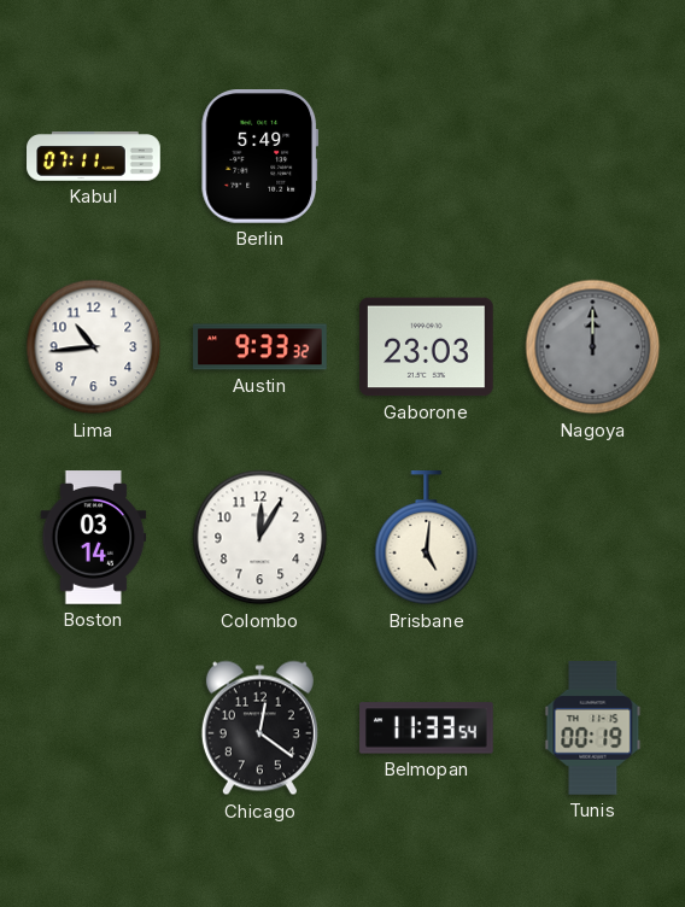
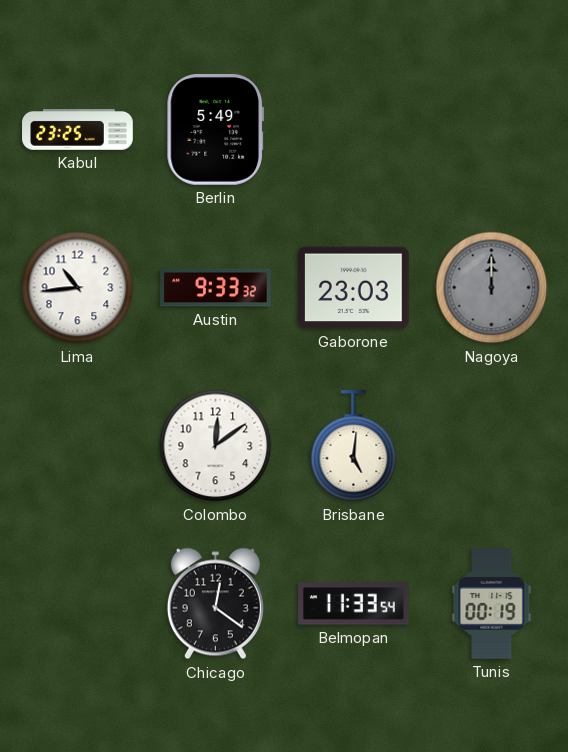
Kabul: 07:11 -> 23:25 (78, 130)
Boston: 03:14 -> none (94, 538)
Colombo: 12:05 -> 12:09 (216, 446)
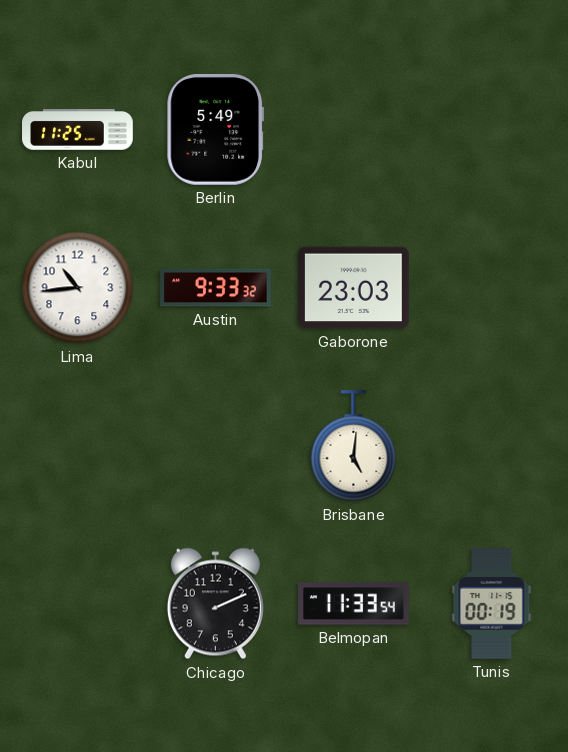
Kabul: 23:25 -> 11:25 (78, 130)
Nagoya: 12:00 -> none (492, 288)
Colombo: 12:09 -> none (216, 446)
Chicago: 12:21 -> 2:11 (215, 604)
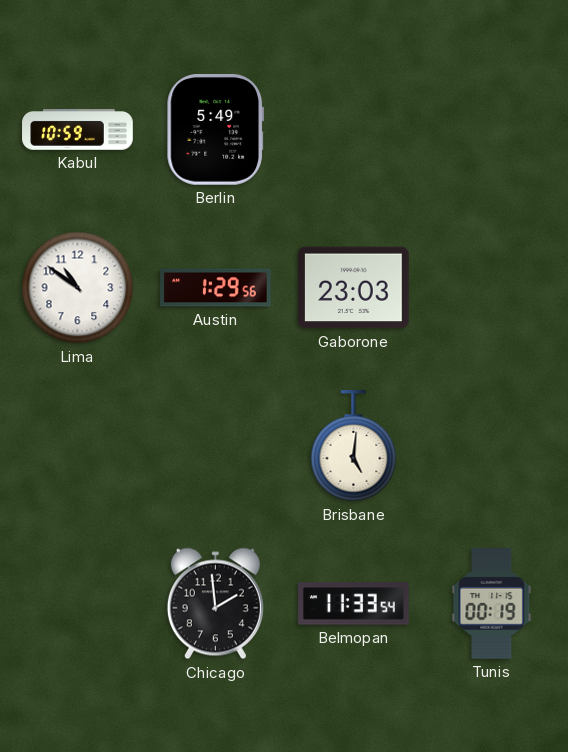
Kabul: 11:25 -> 10:59 (78, 130)
Lima: 10:44 -> 10:51 (78, 288)
Austin: 9:33 -> 1:29 (216, 288)
Chicago: 2:11 -> 1:59 (215, 604)
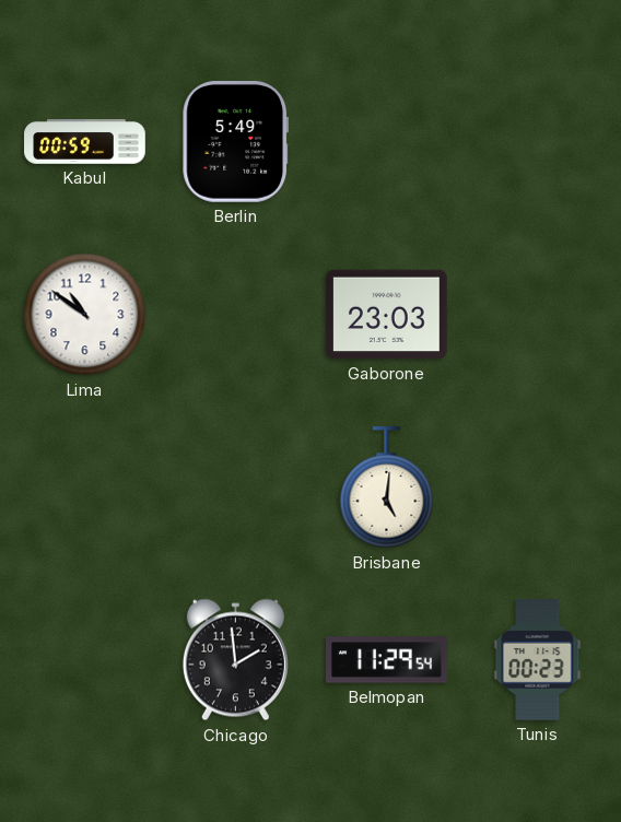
Kabul: 10:59 -> 00:59 (85, 142)
Austin: 1:29 -> none (216, 288)
Belmopan: 11:33 -> 11:29 (387, 660)
Tunis: 00:19 -> 00:23 (538, 660)
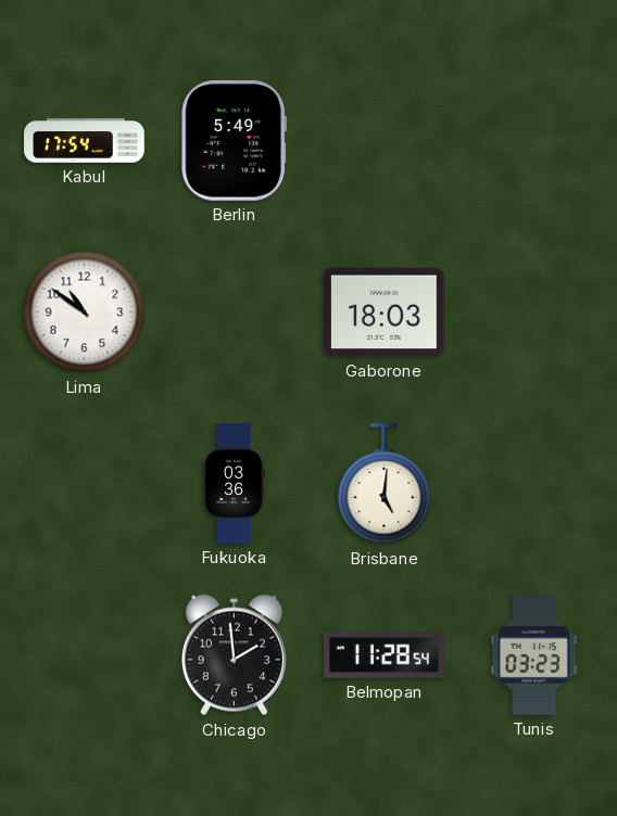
Kabul: 00:59 -> 17:54 (85, 141)
Gaborone: 23:03 -> 18:03 (385, 313)
Fukuoka: none -> 03:36 (234, 484)
Belmopan: 11:29 -> 11:28 (385, 655)
Tunis: 00:23 -> 03:23 (534, 655)
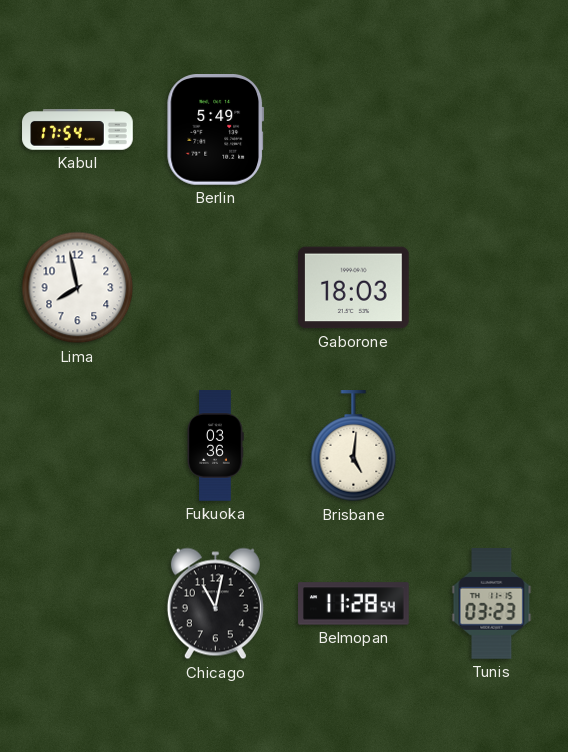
Lima: 10:51 -> 7:58 (78, 288)
Chicago: 1:59 -> 11:02 (215, 604)
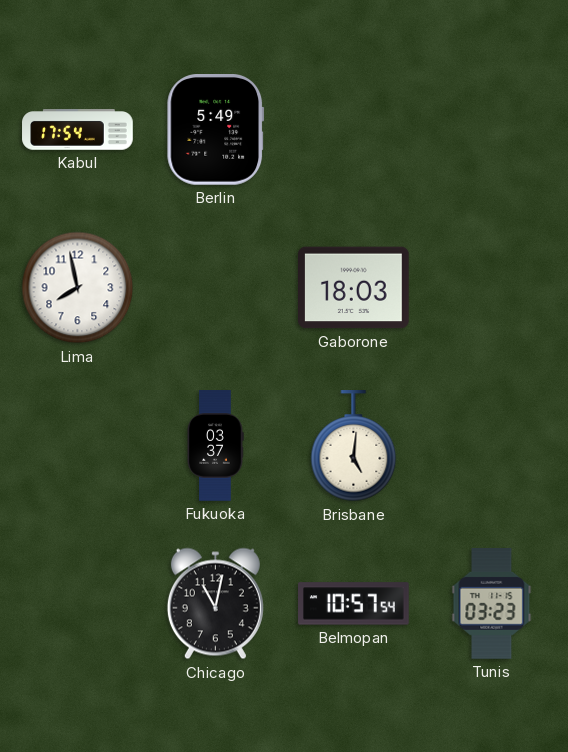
Fukuoka: 03:36 -> 03:37 (215, 446)
Belmopan: 11:28 -> 10:57 (354, 604)
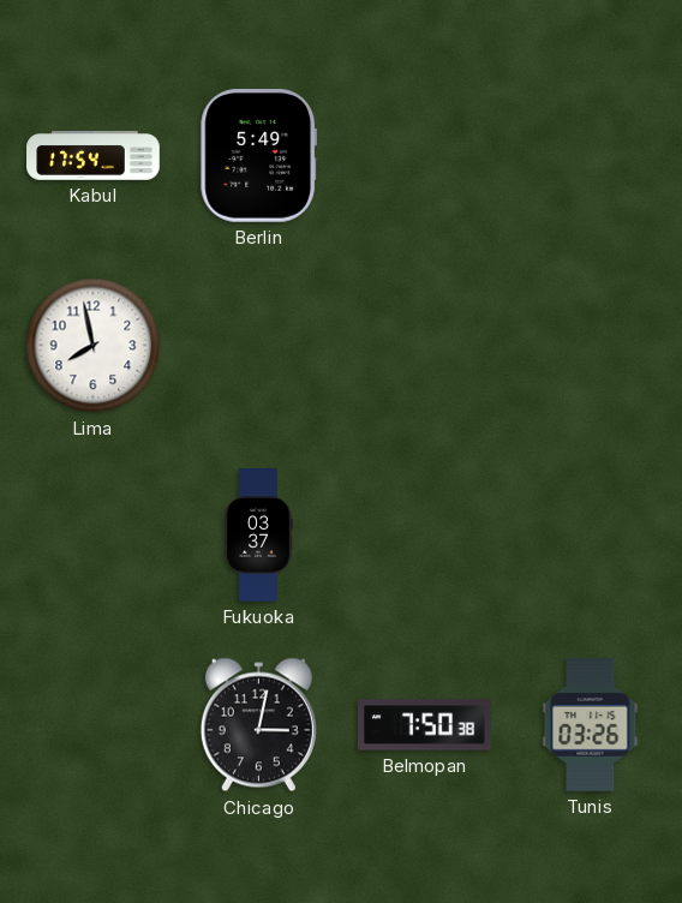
Gaborone: 18:03 -> none (354, 288)
Brisbane: 5:01 -> none (354, 446)
Chicago: 11:02 -> 3:02 (258, 725)
Belmopan: 10:57 -> 7:50 (425, 725)
Tunis: 03:23 -> 03:26 (591, 725)
